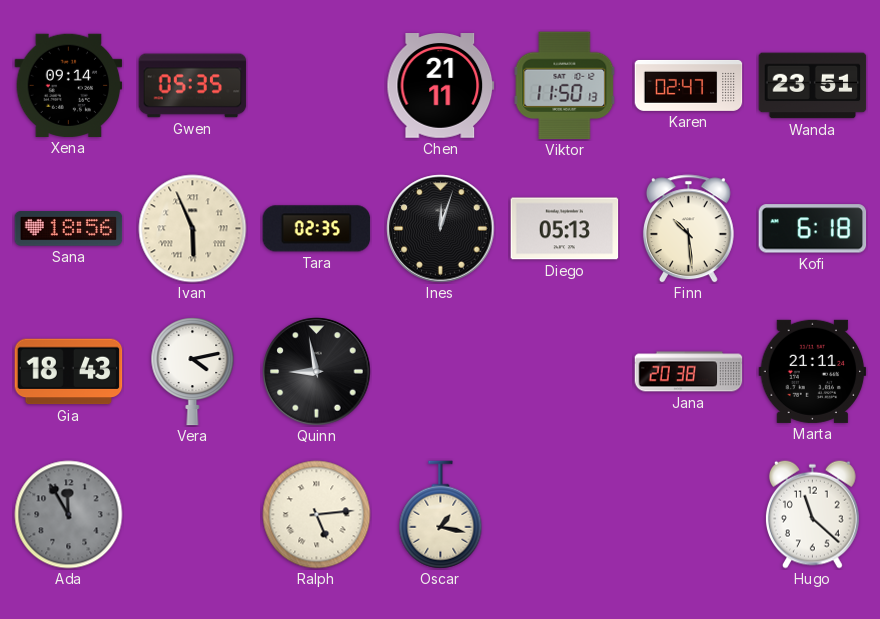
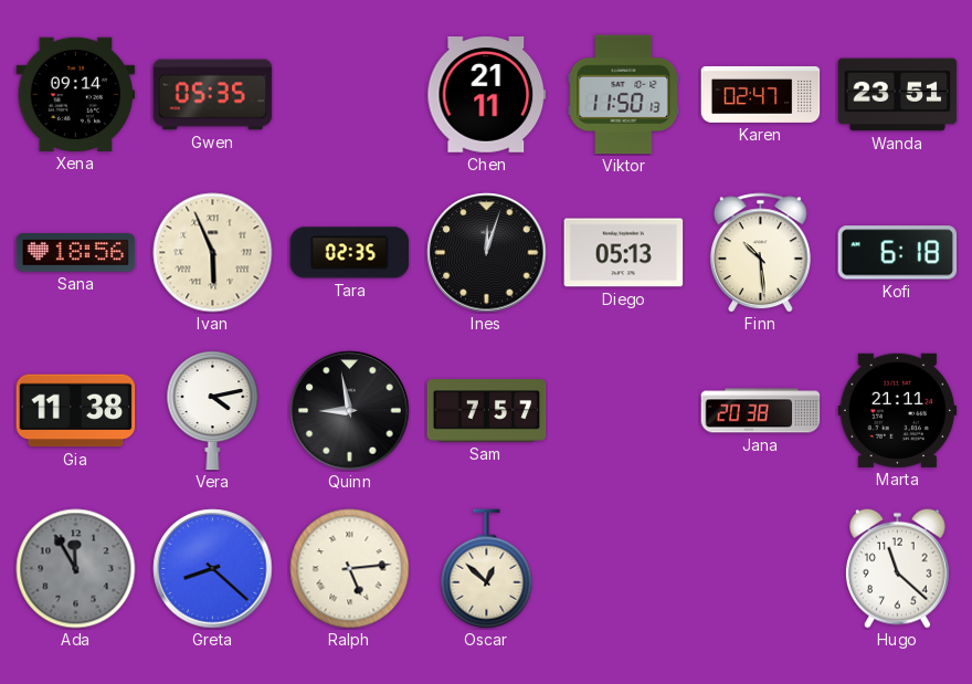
Gia: 18:43 -> 11:38 (76, 411)
Sam: none -> 7:57 (487, 411)
Greta: none -> 8:22 (213, 569)
Oscar: 1:17 -> 12:52 (487, 569)
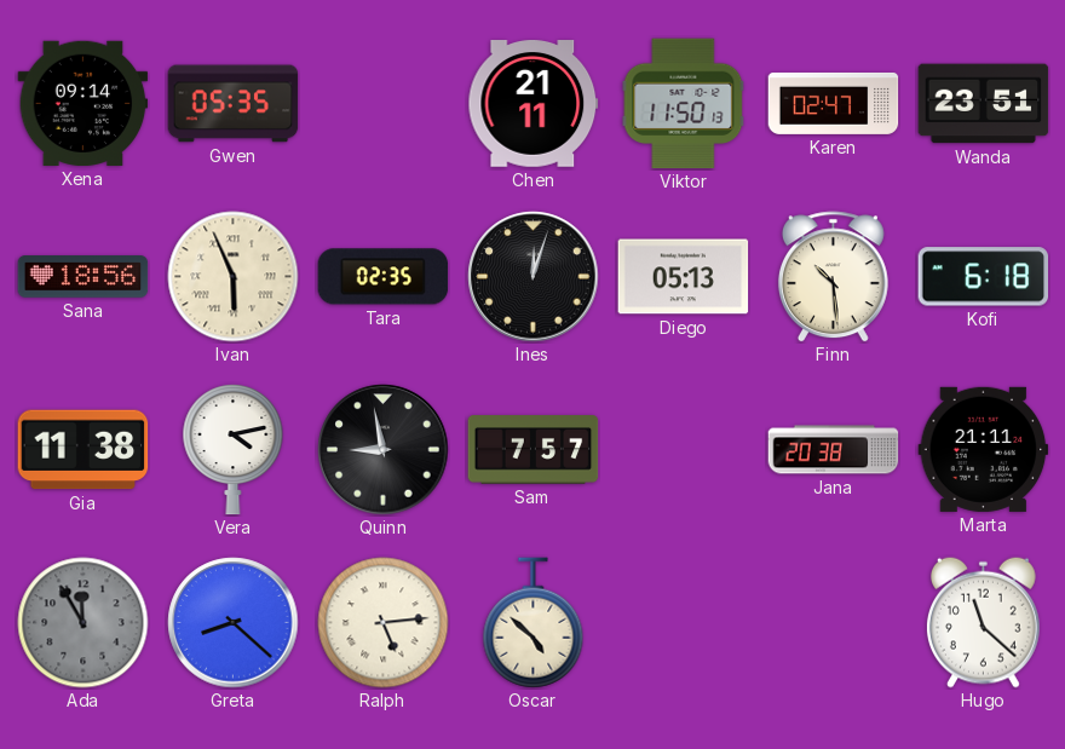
Oscar: 12:52 -> 4:52 (534, 623)
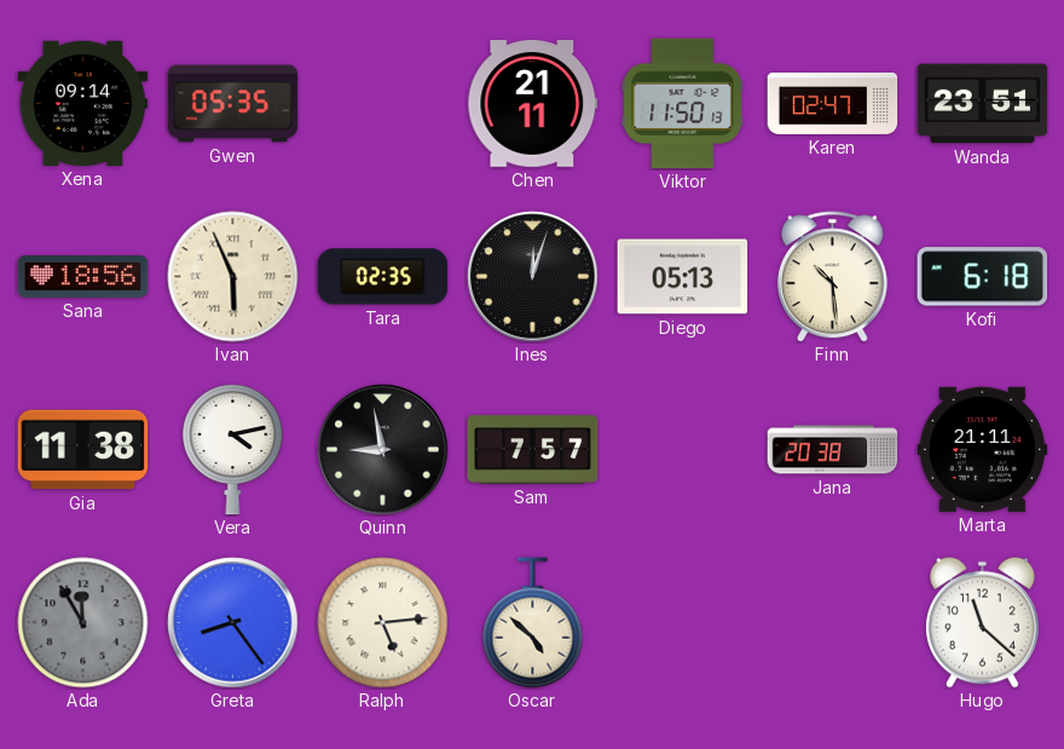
Greta: 8:22 -> 8:24 (233, 623)
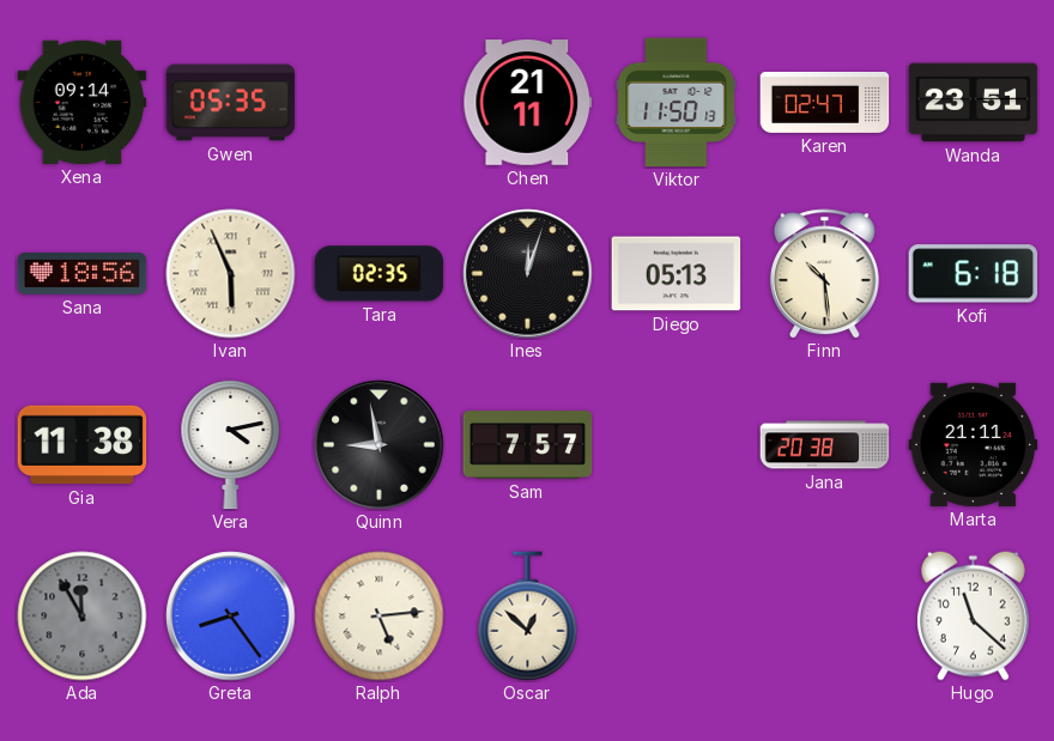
Oscar: 4:52 -> 12:52 (528, 617)
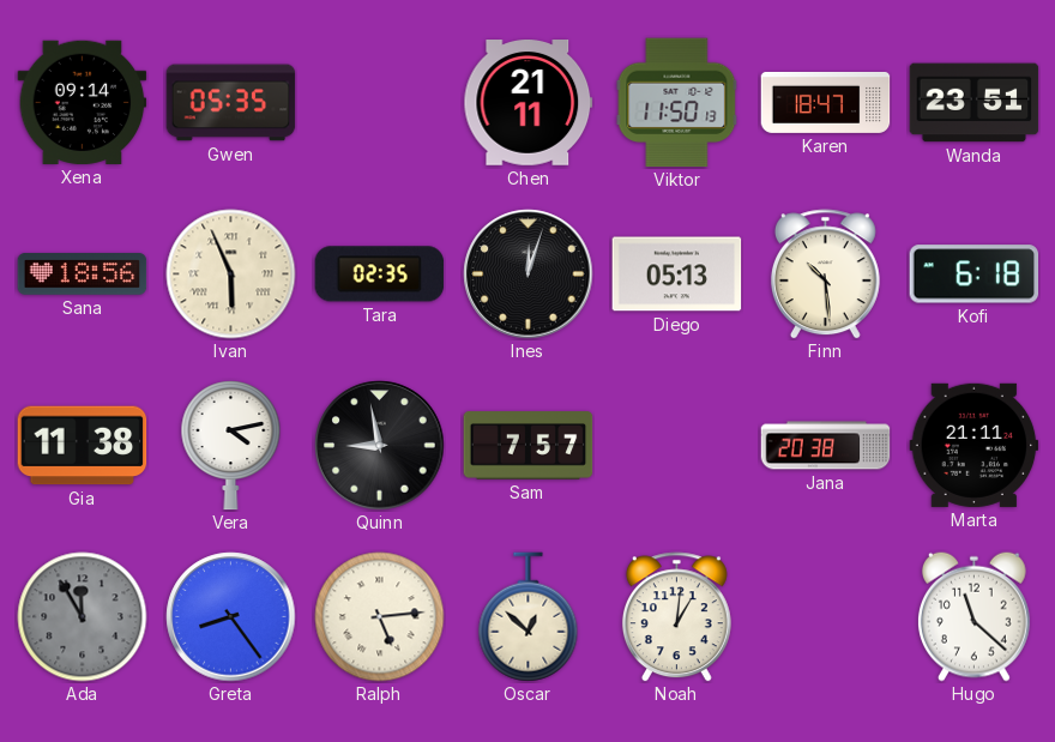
Karen: 02:47 -> 18:47 (826, 102)
Noah: none -> 1:01 (676, 617)
